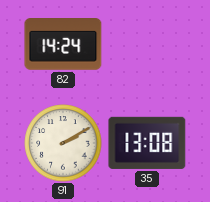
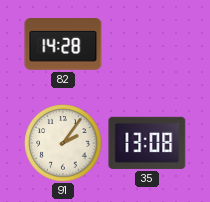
82: 14:24 -> 14:28 (63, 45)
91: 2:10 -> 2:06 (63, 143)
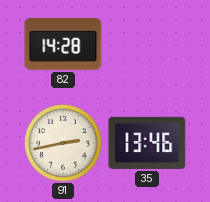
91: 2:06 -> 2:43 (63, 143)
35: 13:08 -> 13:46 (147, 143)
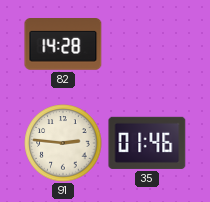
91: 2:43 -> 2:46 (63, 143)
35: 13:46 -> 01:46 (147, 143)
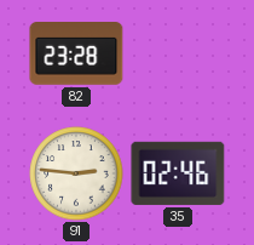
82: 14:28 -> 23:28 (76, 55)
35: 01:46 -> 02:46 (178, 173)
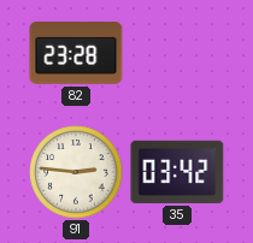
35: 02:46 -> 03:42 (177, 172)
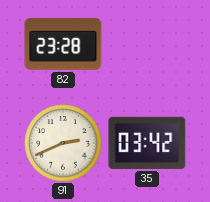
91: 2:46 -> 2:41 (63, 143)
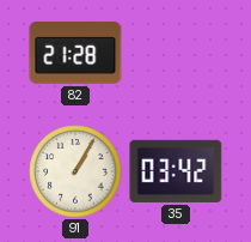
82: 23:28 -> 21:28 (75, 54)
91: 2:41 -> 1:05 (75, 171)
